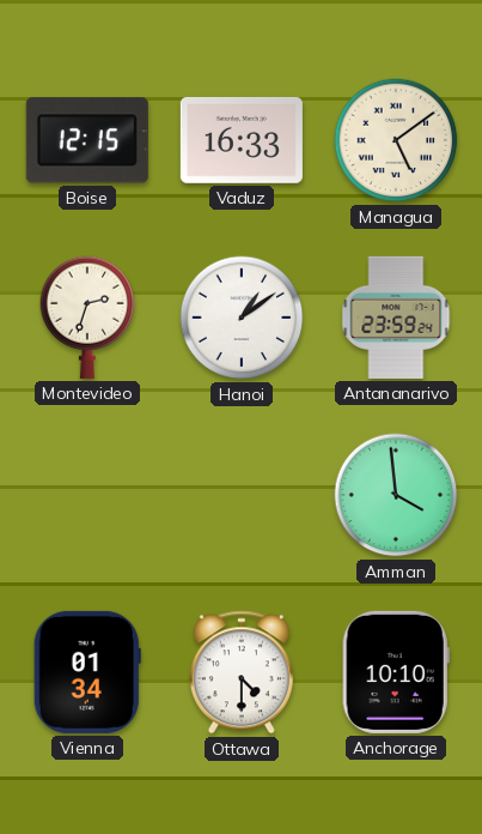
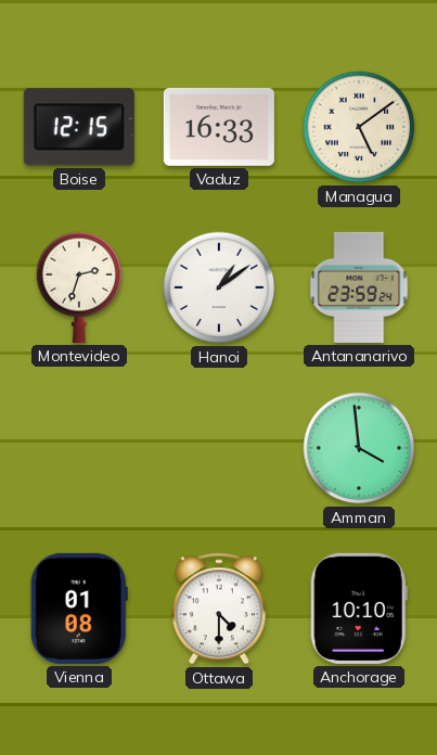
Vienna: 01:34 -> 01:08 (79, 609)
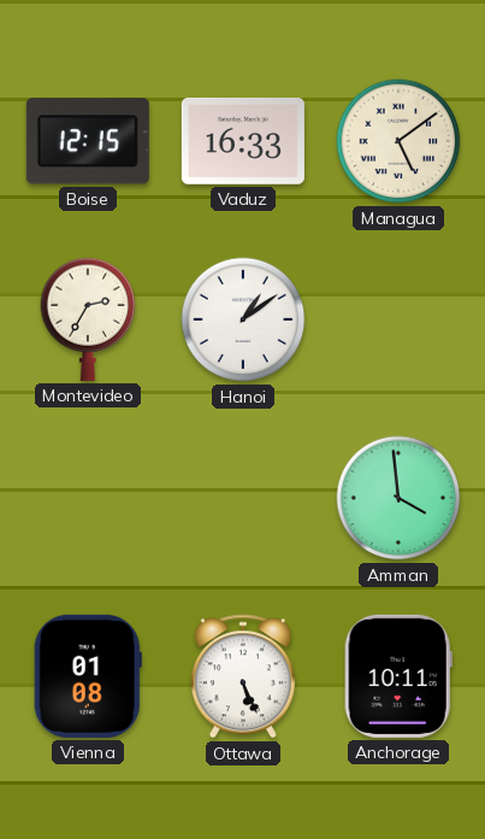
Montevideo: 2:33 -> 2:35 (88, 319)
Antananarivo: 23:59 -> none (359, 287)
Ottawa: 4:30 -> 5:26 (243, 676)
Anchorage: 10:10 -> 10:11 (398, 676)
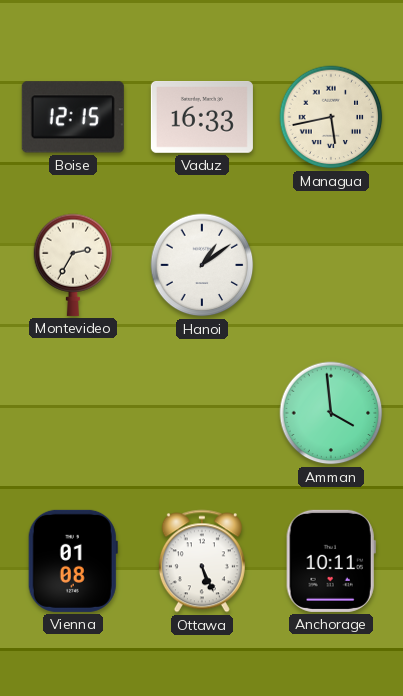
Managua: 5:09 -> 5:43 (331, 117)
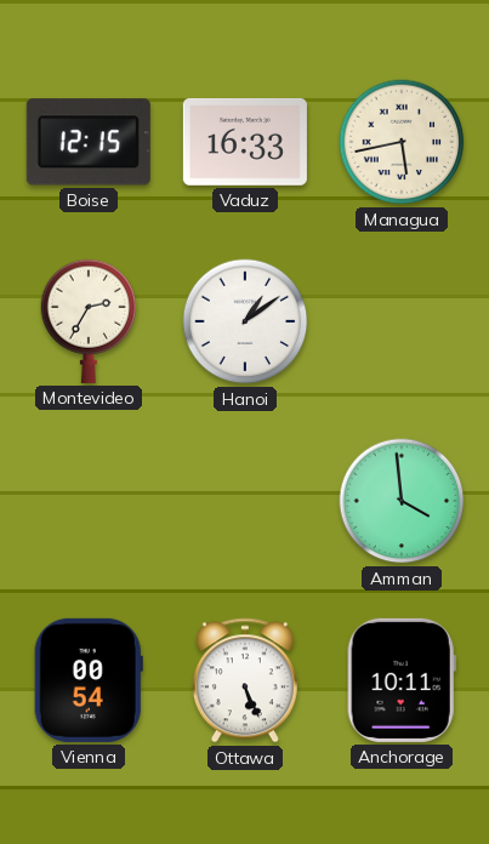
Vienna: 01:08 -> 00:54 (89, 680)
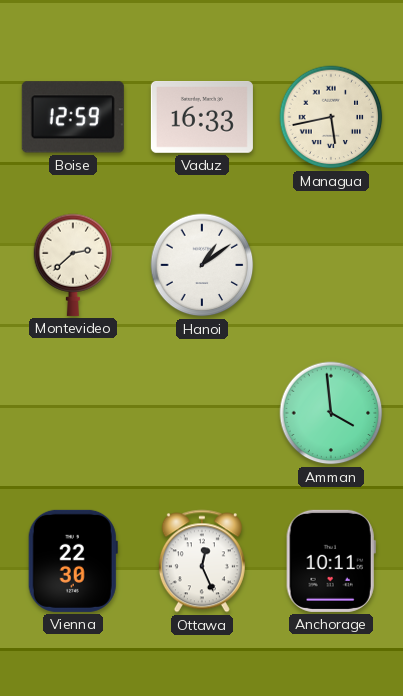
Boise: 12:15 -> 12:59 (73, 117)
Montevideo: 2:35 -> 2:38 (73, 265)
Vienna: 00:54 -> 22:30 (73, 561)
Ottawa: 5:26 -> 12:26 (202, 561)
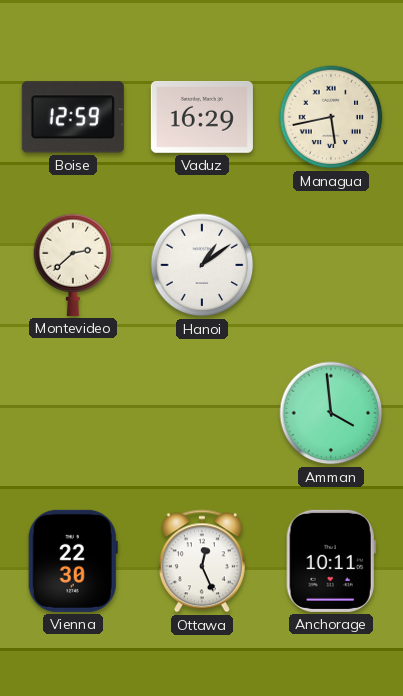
Vaduz: 16:33 -> 16:29 (202, 118)
